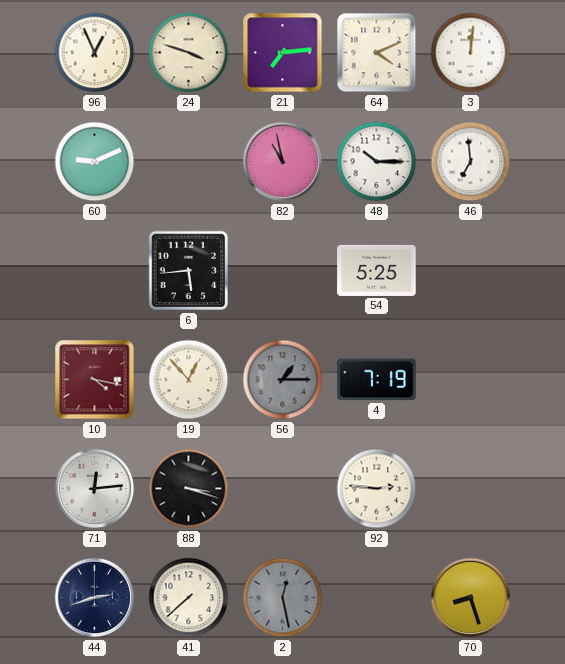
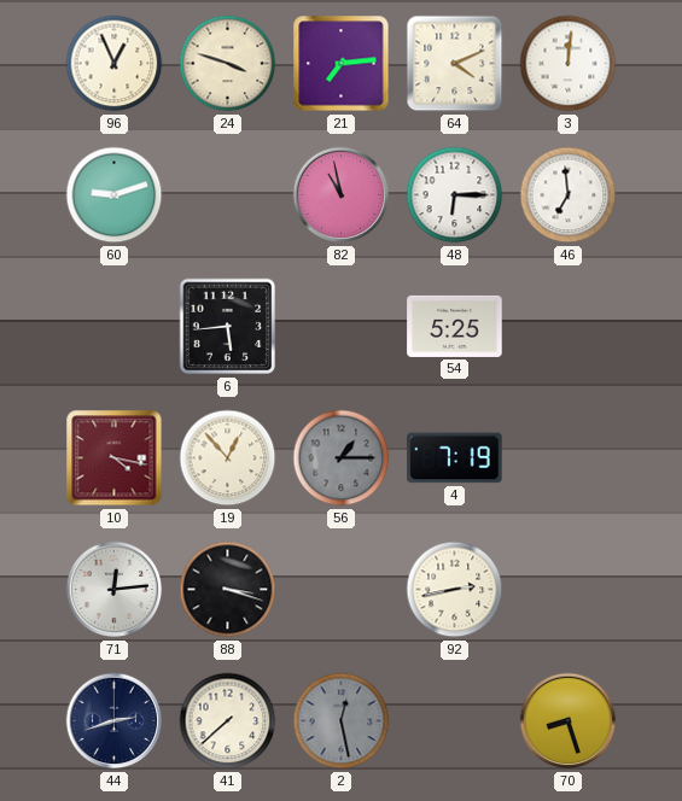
60: 9:11 -> 9:12 (115, 195)
48: 10:15 -> 6:15 (455, 195)
92: 2:46 -> 2:43 (455, 590)
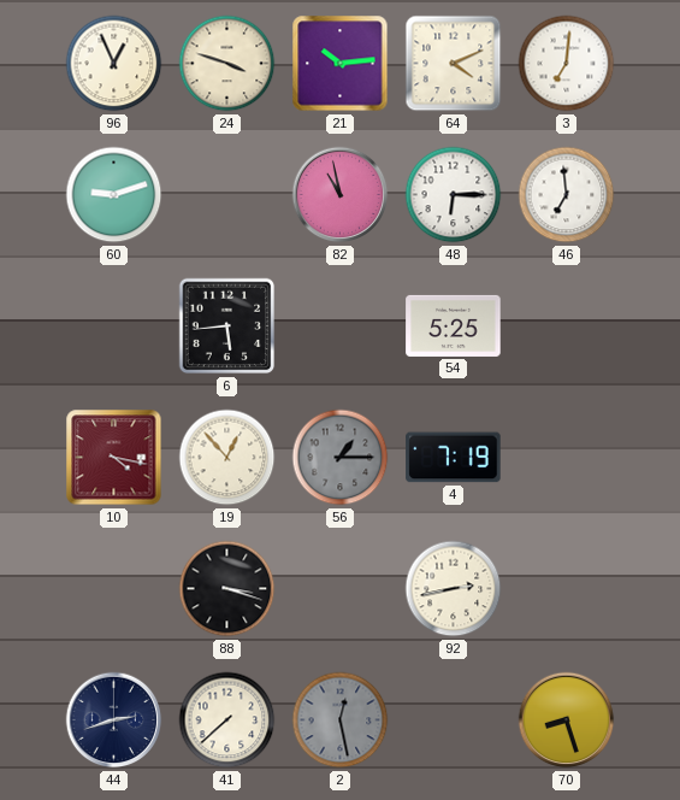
21: 7:14 -> 10:14 (341, 64)
3: 12:01 -> 7:01 (567, 64)
71: 12:14 -> none (115, 590)
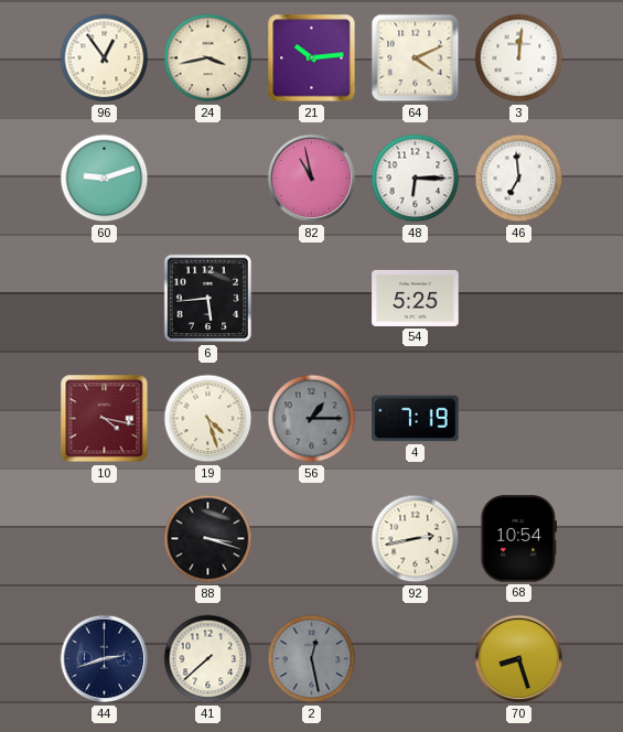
96: 12:56 -> 12:54 (105, 58)
24: 3:48 -> 3:43 (208, 58)
3: 7:01 -> 12:01 (519, 58)
19: 12:53 -> 4:27 (208, 419)
68: none -> 10:54 (518, 539)
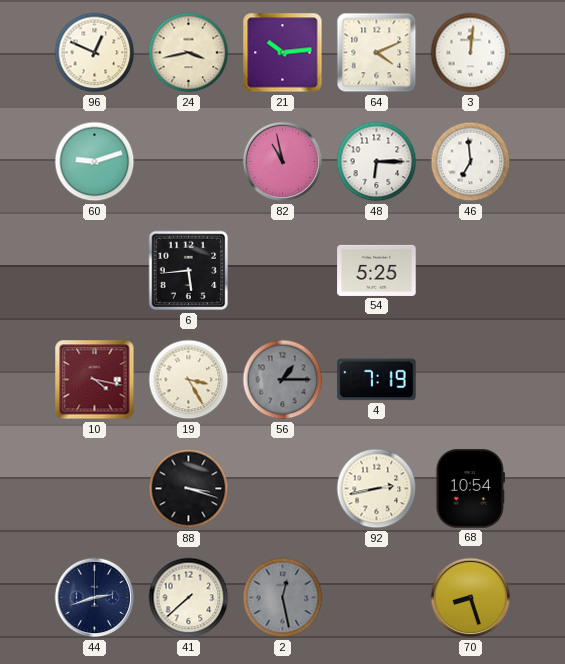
96: 12:54 -> 12:49 (95, 53)
19: 4:27 -> 3:25 (189, 380)
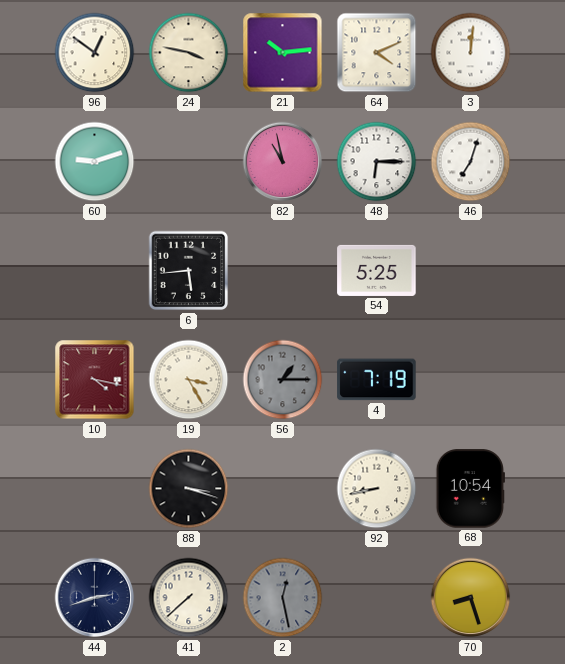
96: 12:49 -> 12:51 (95, 53)
24: 3:43 -> 3:47 (189, 53)
46: 6:59 -> 7:03 (471, 162)
92: 2:43 -> 8:43 (377, 489)
